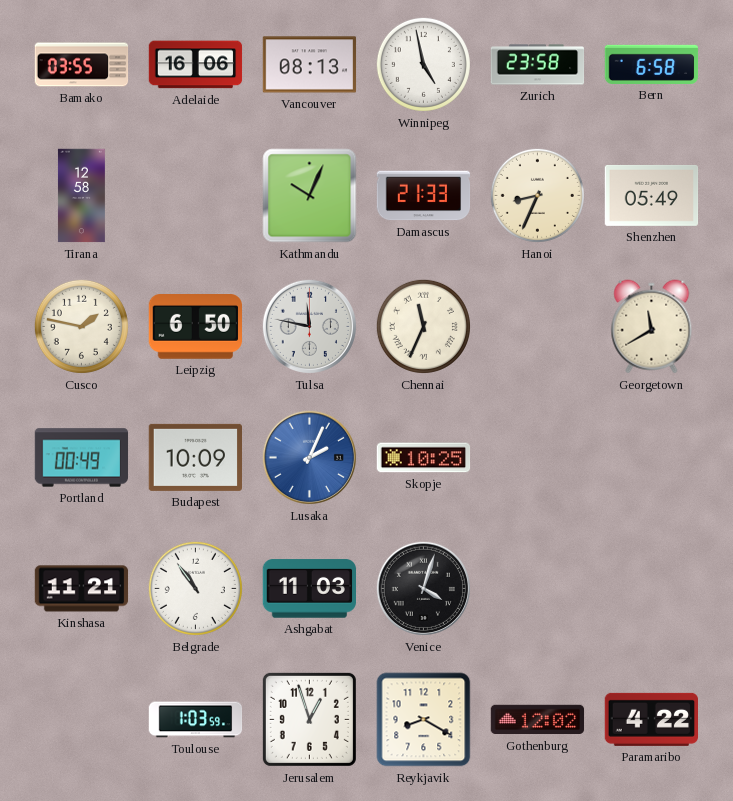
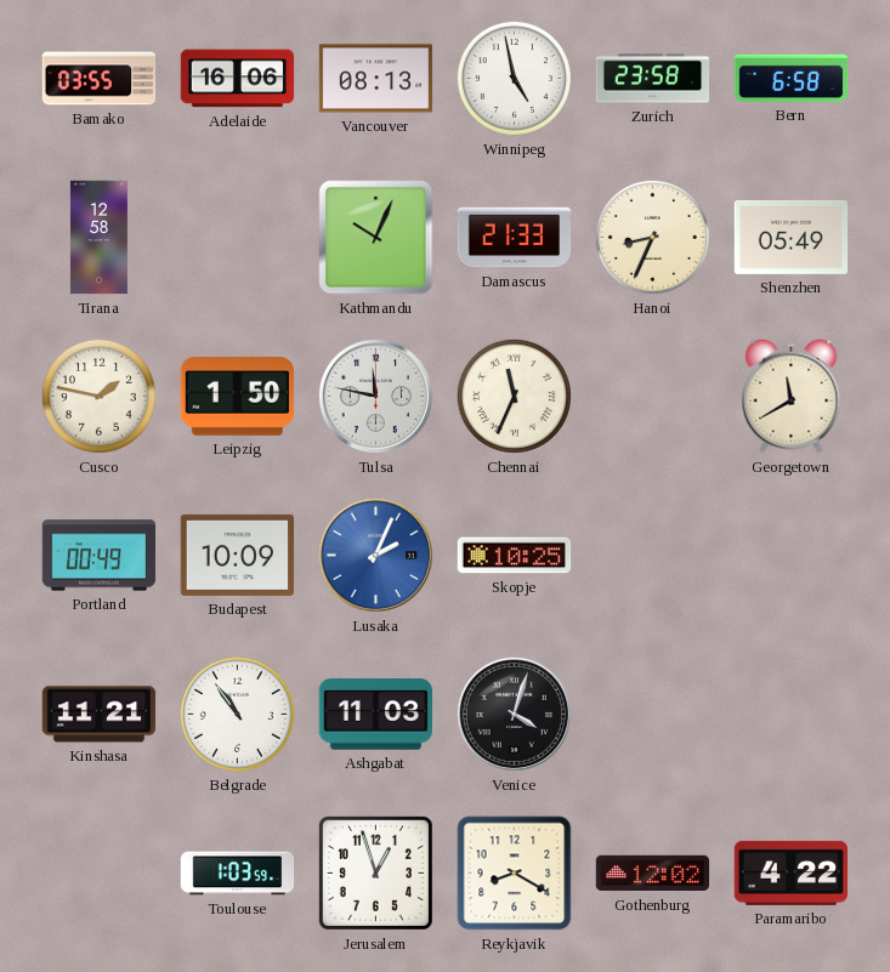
Leipzig: 6:50 -> 1:50 (237, 397)
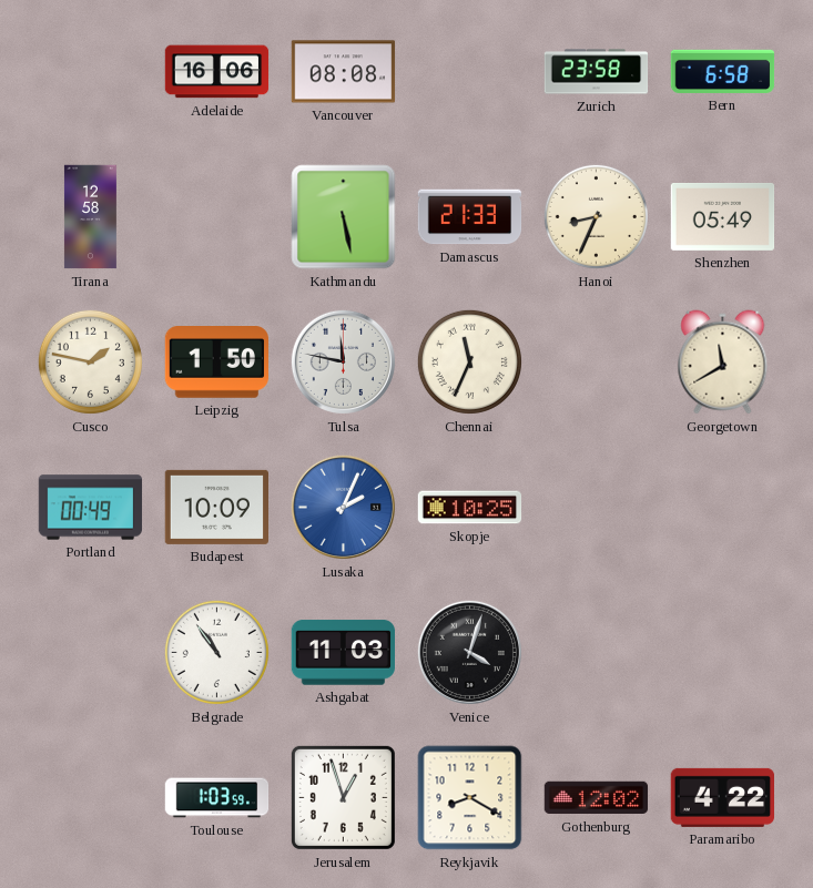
Bamako: 03:55 -> none (100, 79)
Vancouver: 08:13 -> 08:08 (344, 72)
Winnipeg: 4:58 -> none (514, 78)
Kathmandu: 10:04 -> 5:28 (344, 217)
Kinshasa: 11:21 -> none (100, 715)
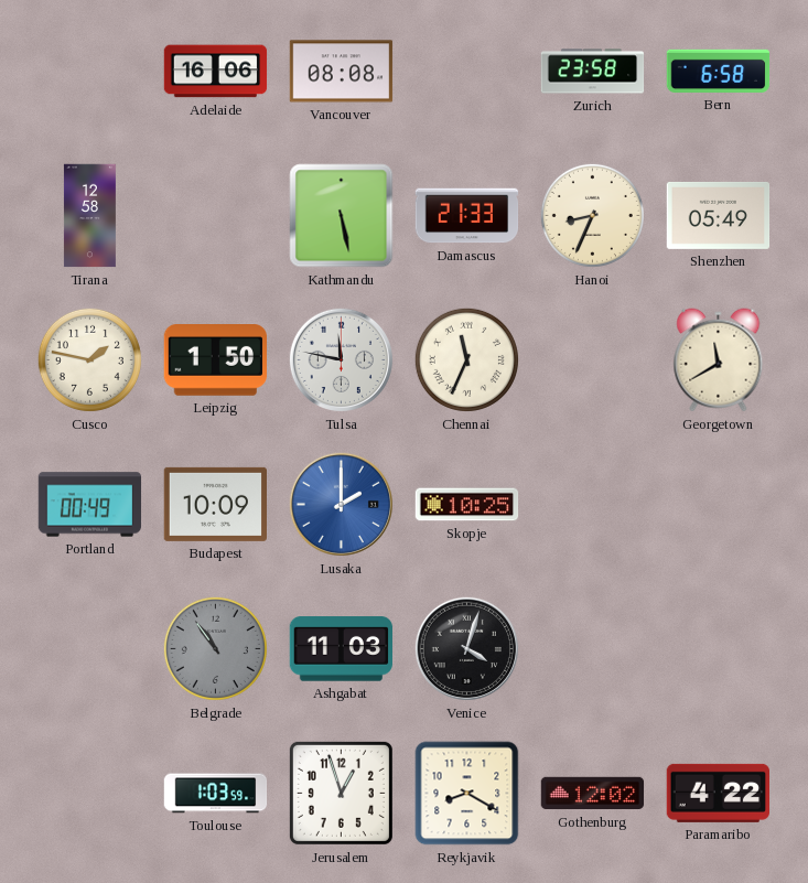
Lusaka: 2:04 -> 2:00 (341, 504)
Belgrade dial: white -> grey (215, 648)
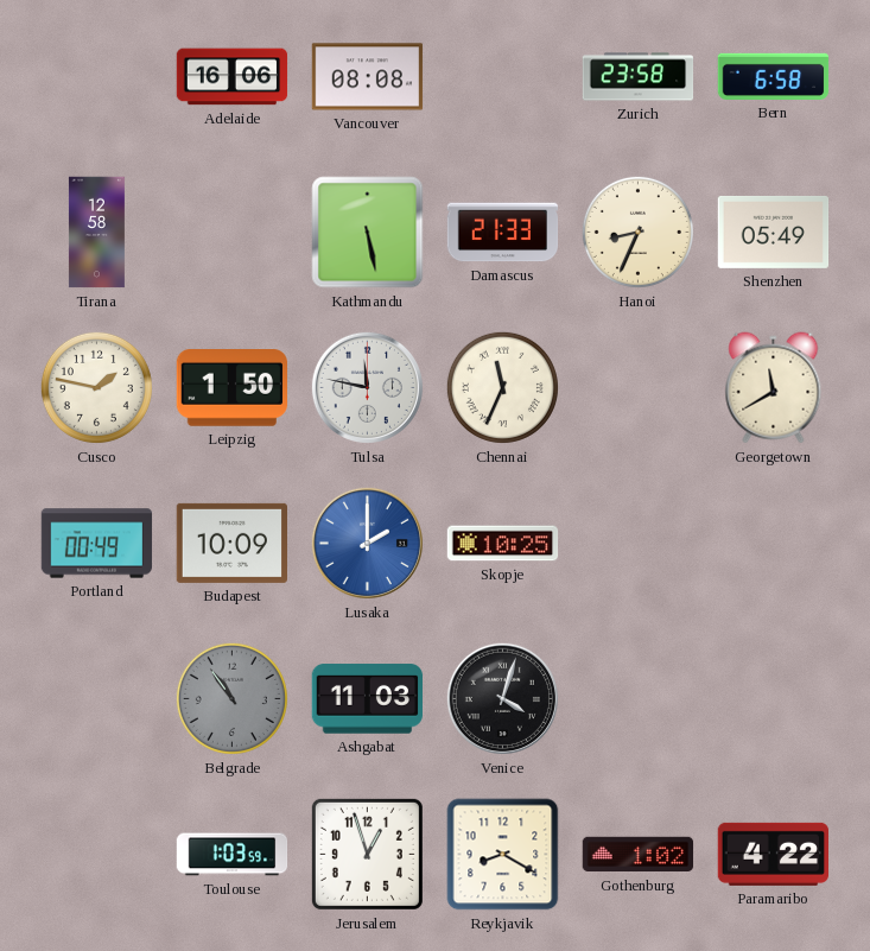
Gothenburg: 12:02 -> 1:02 (639, 855)
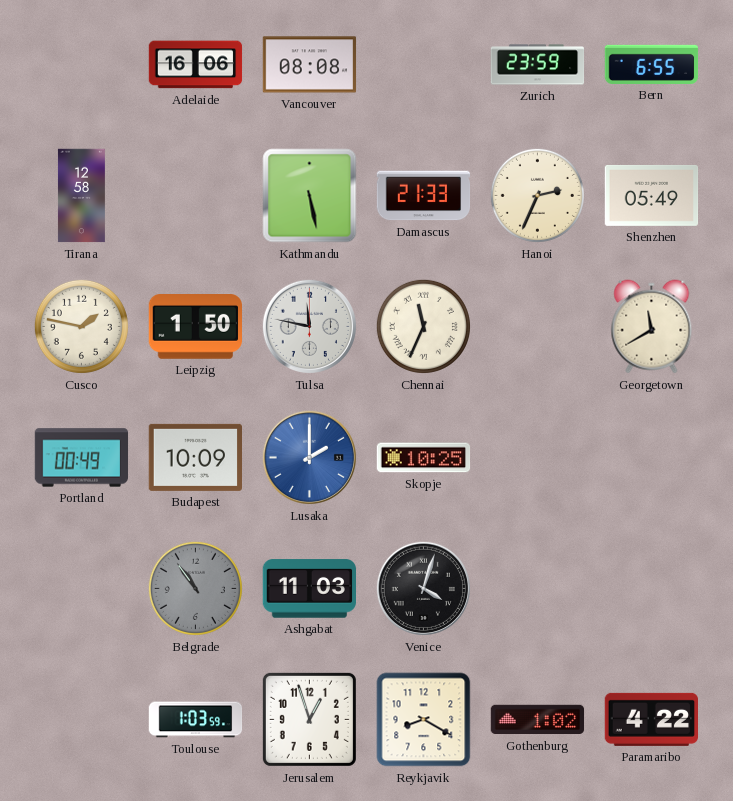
Zurich: 23:58 -> 23:59 (538, 65)
Bern: 6:58 -> 6:55 (652, 64)
Hanoi: 8:34 -> 2:34 (537, 195)
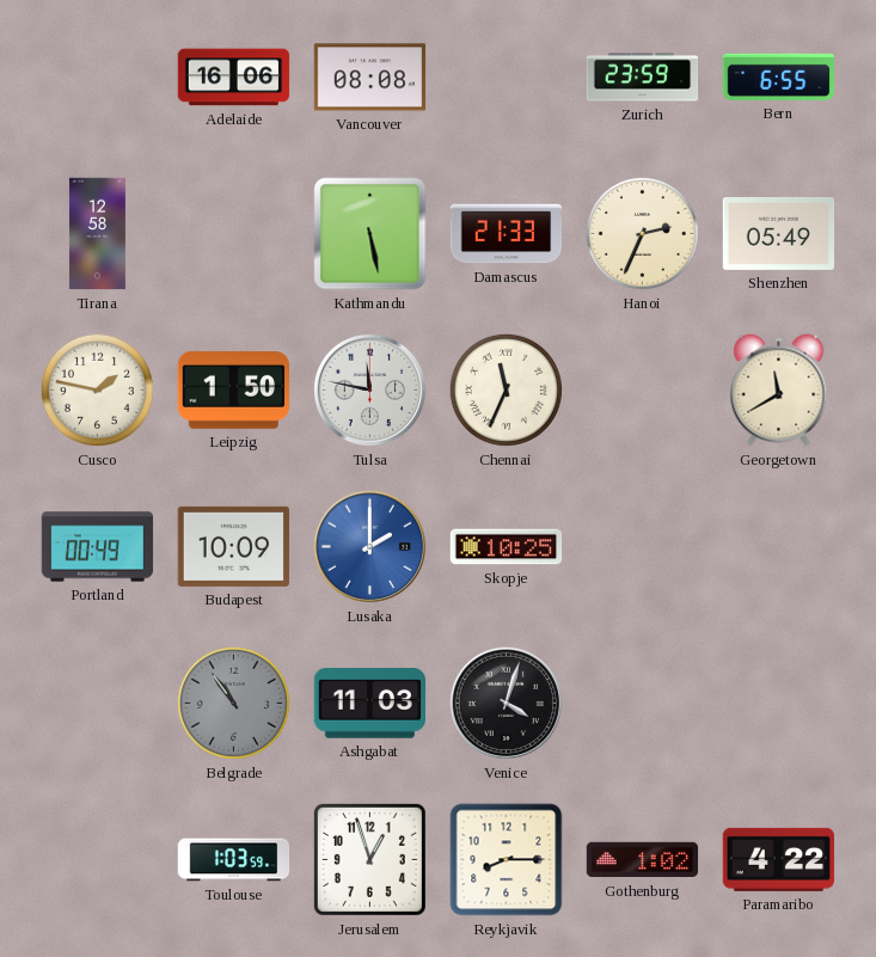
Reykjavik: 8:20 -> 8:15 (507, 860)
